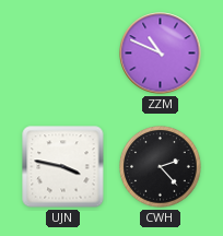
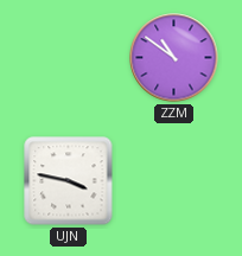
ZZM: 10:49 -> 10:51 (174, 58)
CWH: 2:23 -> none (161, 167)
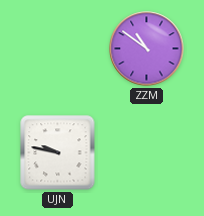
UJN: 3:47 -> 9:47 (58, 153)
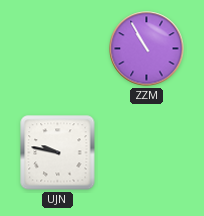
ZZM: 10:51 -> 10:55 (147, 49)
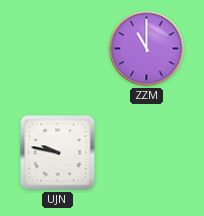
ZZM: 10:55 -> 11:00 (147, 49)
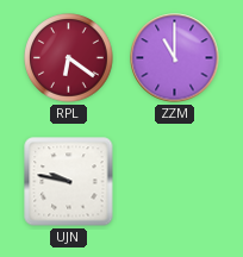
RPL: none -> 6:21 (69, 58)
